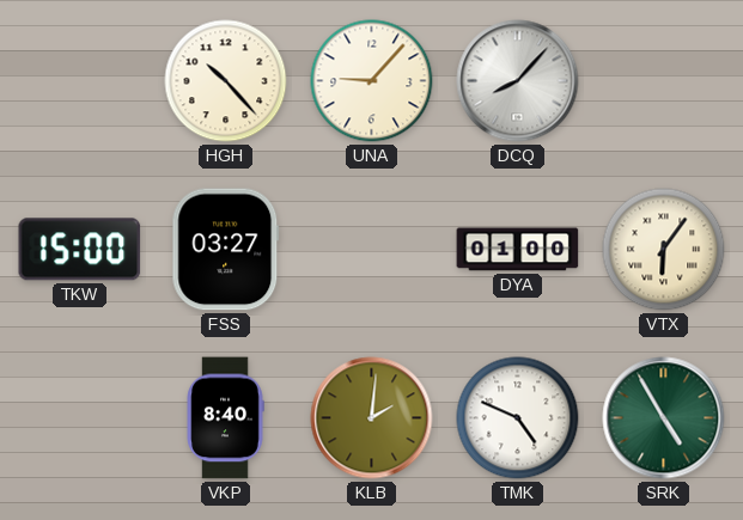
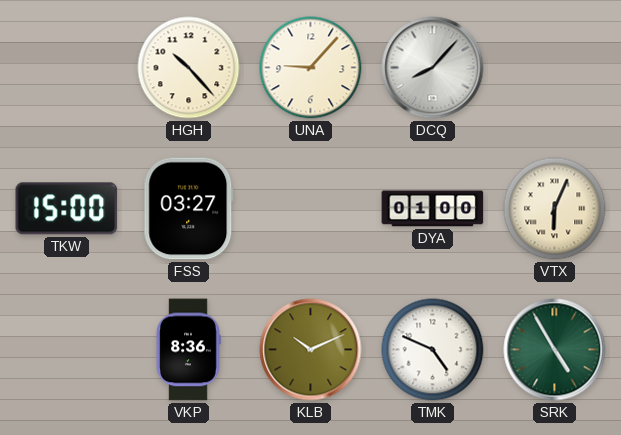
VTX: 6:06 -> 6:04 (555, 209)
VKP: 8:40 -> 8:36 (188, 350)
KLB: 2:01 -> 10:11 (311, 350)
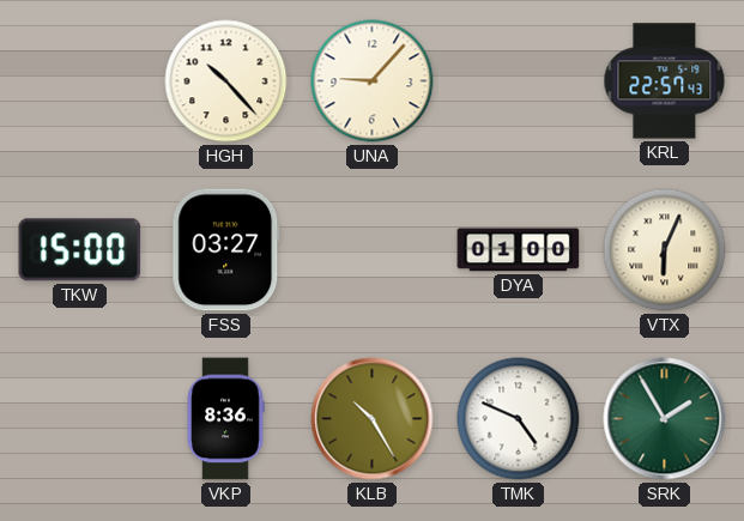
DCQ: 8:07 -> none (433, 68)
KRL: none -> 22:57 (665, 81)
KLB: 10:11 -> 10:25 (373, 419)
SRK: 4:55 -> 1:55 (665, 419)
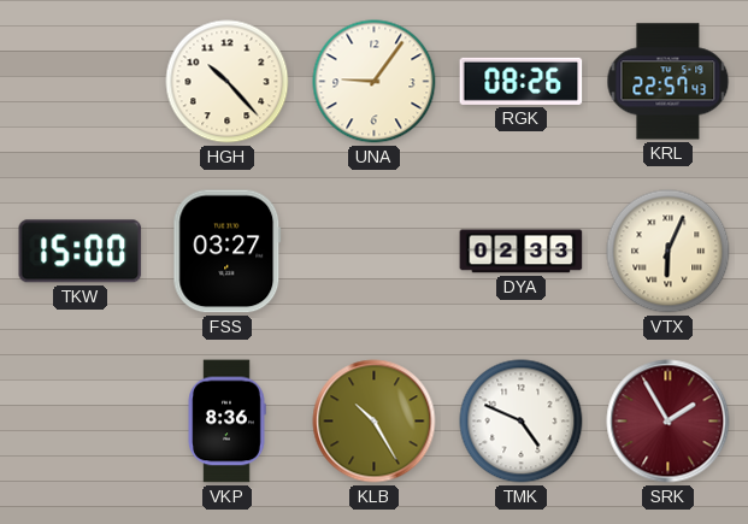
UNA: 9:07 -> 9:06 (375, 82)
RGK: none -> 08:26 (522, 81)
DYA: 01:00 -> 02:33 (522, 252)
SRK dial: green -> burgundy (669, 422)
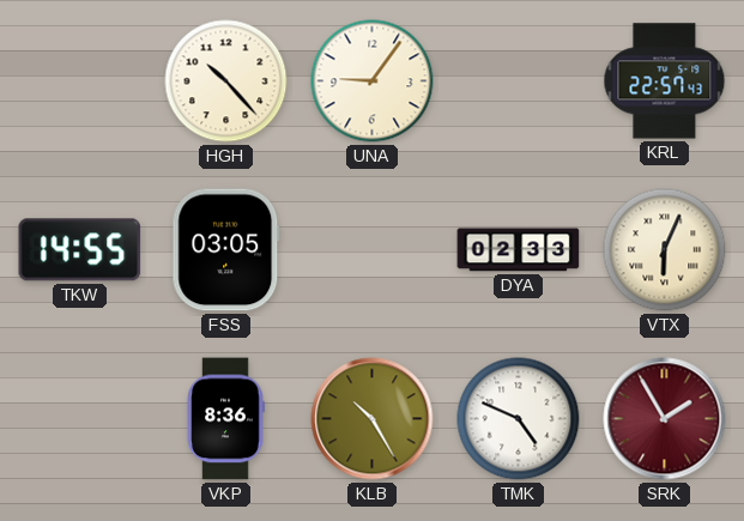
RGK: 08:26 -> none (522, 81)
TKW: 15:00 -> 14:55 (80, 250)
FSS: 03:27 -> 03:05 (226, 250)
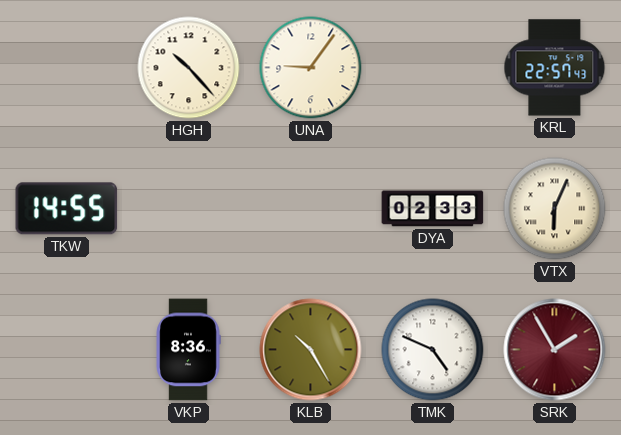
FSS: 03:05 -> none (226, 250)
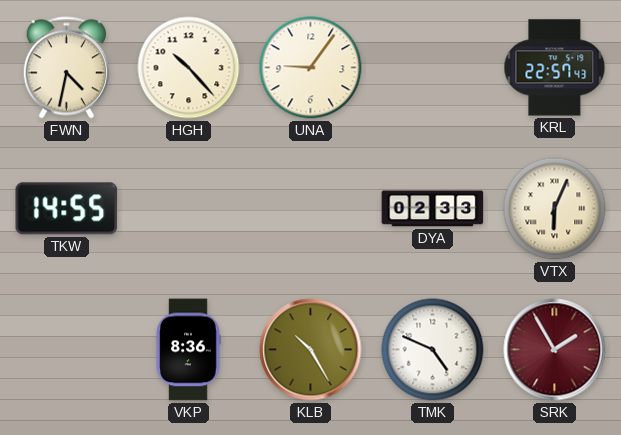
FWN: none -> 4:32 (66, 68)
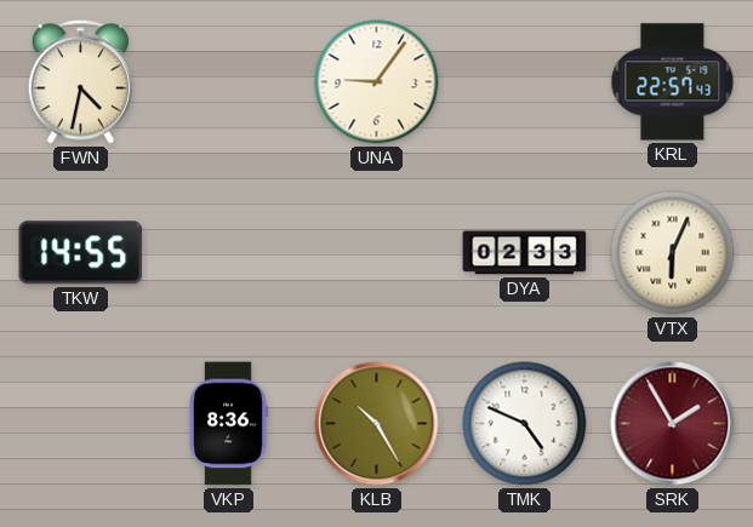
HGH: 10:23 -> none (189, 68)
